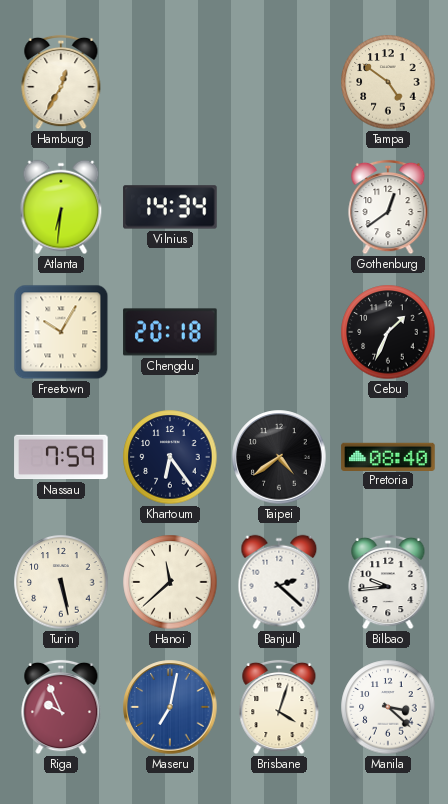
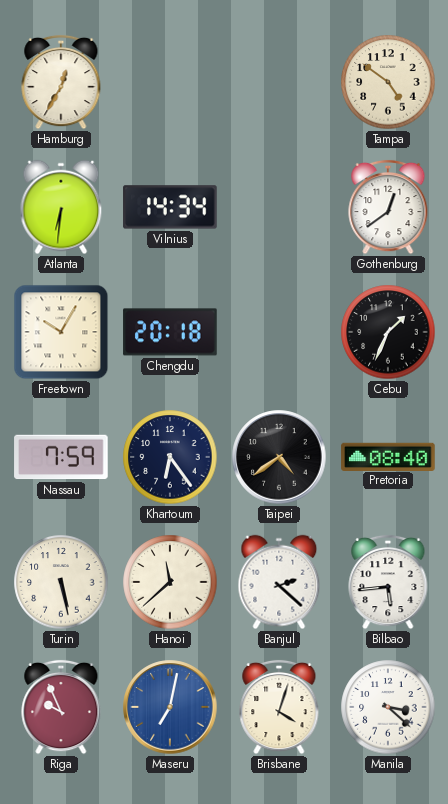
Bilbao: 9:44 -> 5:44 (388, 582)
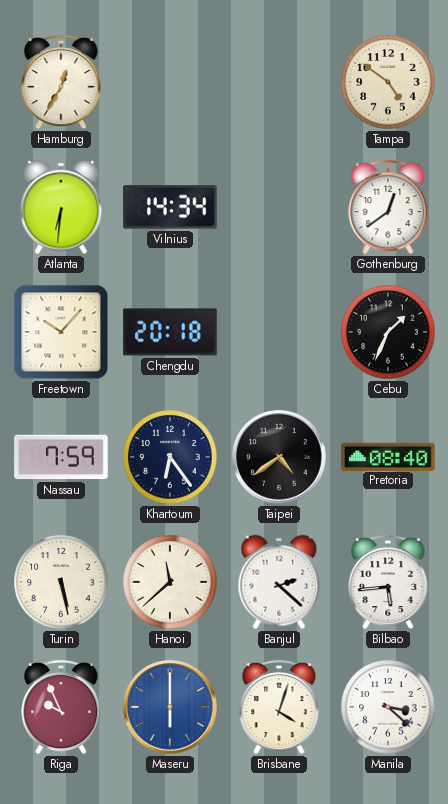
Freetown: 10:05 -> 10:07 (61, 332)
Maseru: 7:02 -> 6:00 (170, 707)
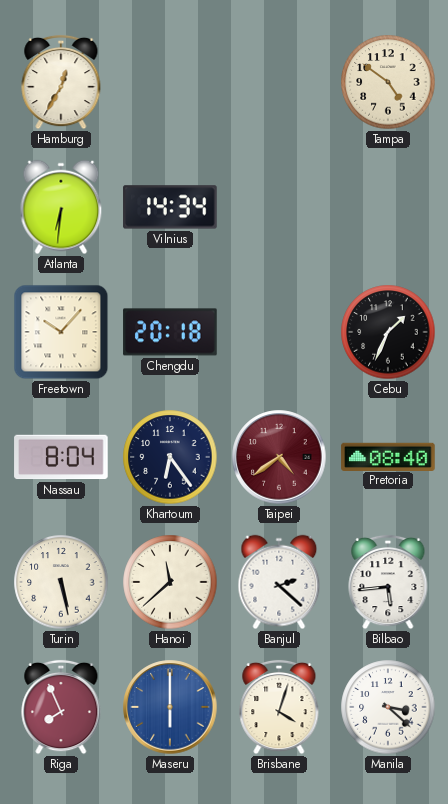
Gothenburg: 12:39 -> none (388, 207)
Nassau: 7:59 -> 8:04 (61, 457)
Taipei dial: black -> burgundy (279, 457)
Riga: 9:56 -> 7:56 (61, 707)
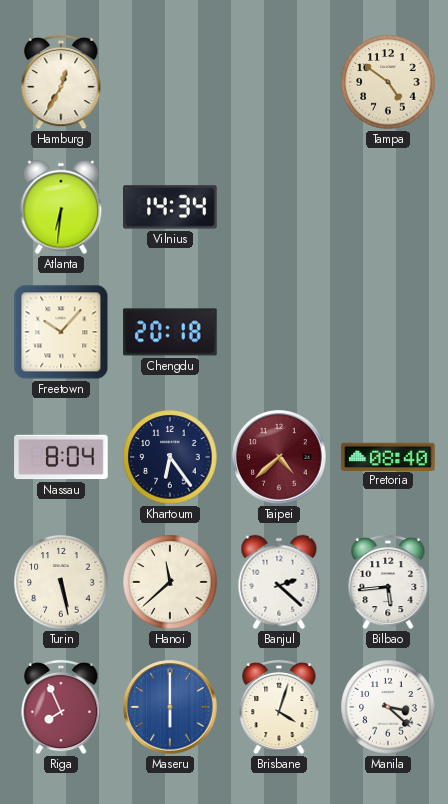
Cebu: 1:34 -> none (388, 332)
Taipei: 4:39 -> 4:38 (279, 457)
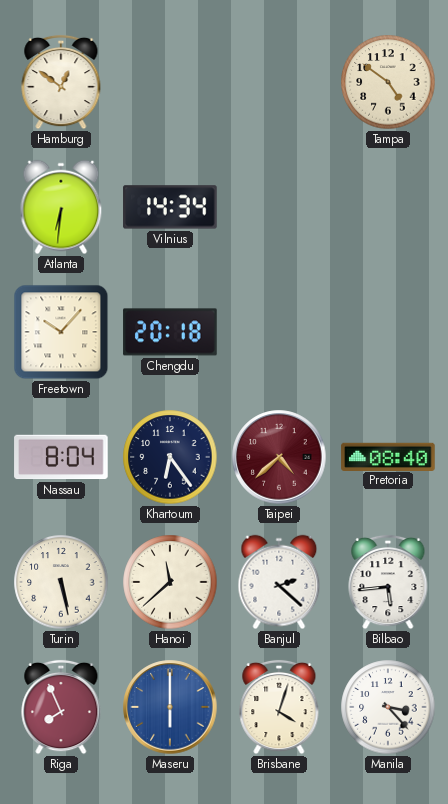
Hamburg: 12:35 -> 12:51 (61, 82)
Manila: 3:22 -> 3:23 (388, 707)
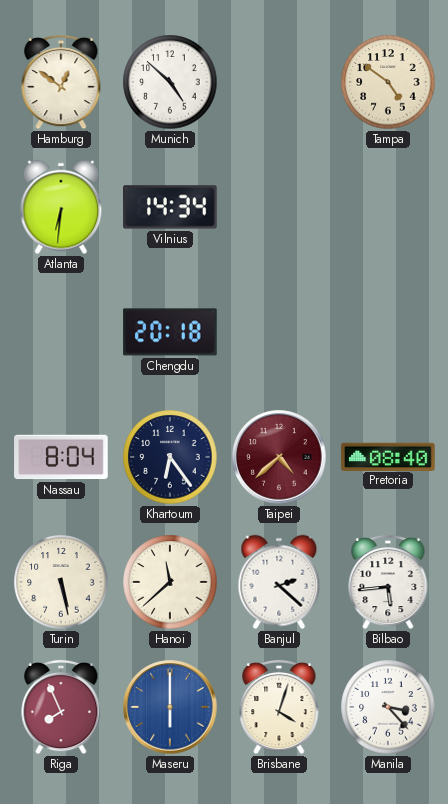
Munich: none -> 4:52 (170, 82)
Freetown: 10:07 -> none (61, 332)
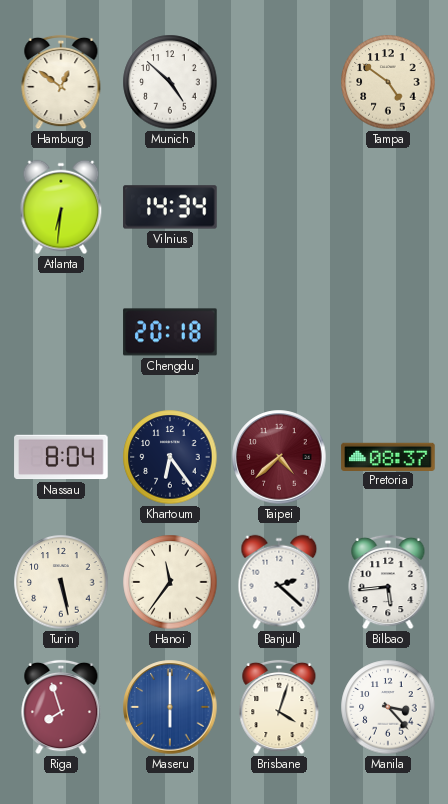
Pretoria: 08:40 -> 08:37 (388, 456)
Hanoi: 11:38 -> 11:36 (170, 582)
Riga: 7:56 -> 7:57 (61, 707)
